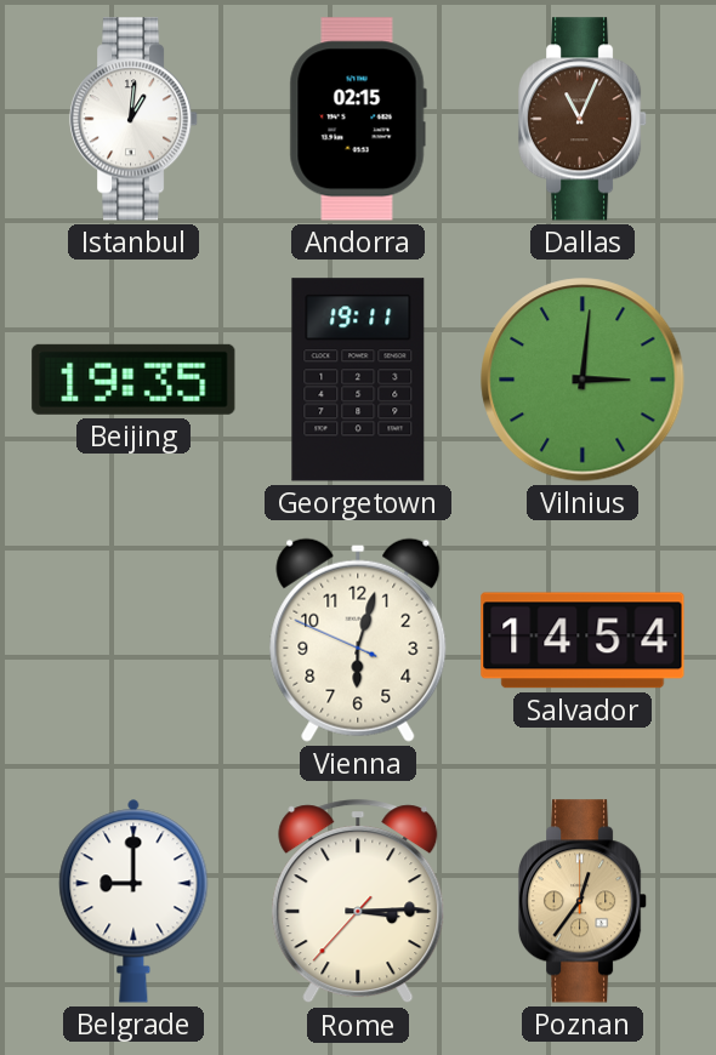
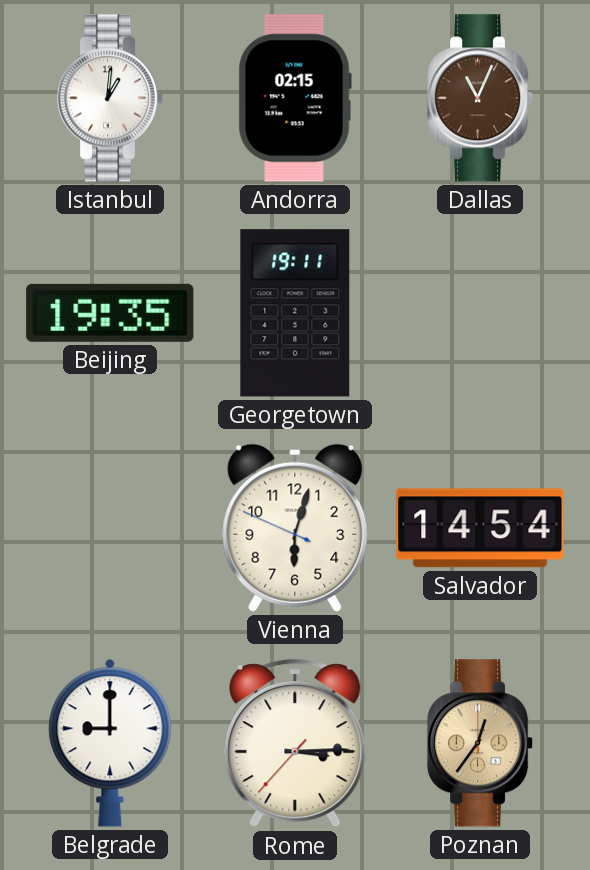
Vilnius: 3:01 -> none (583, 380)
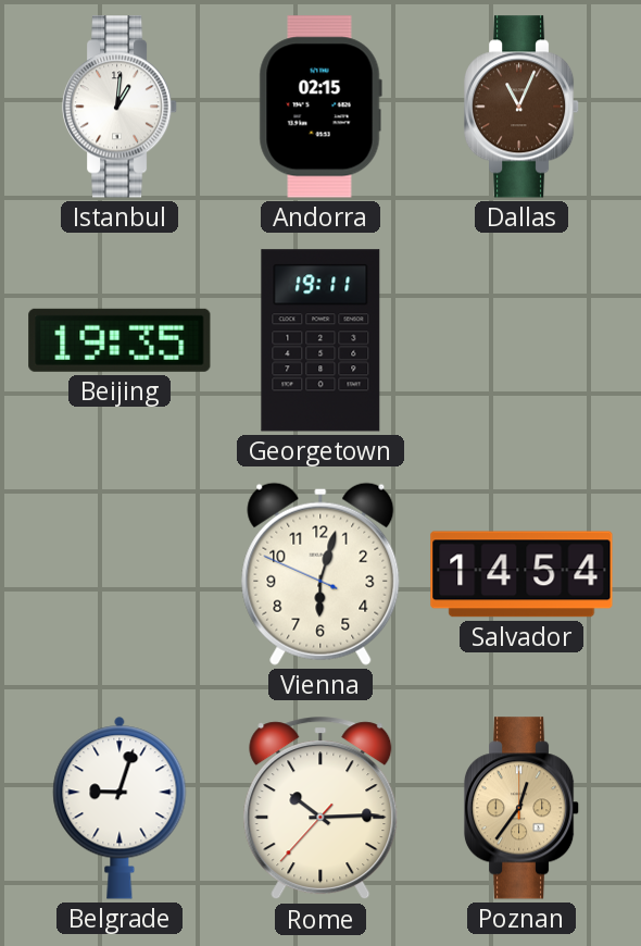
Belgrade: 9:00 -> 9:03 (120, 808)
Rome: 3:14 -> 10:14 (320, 809)
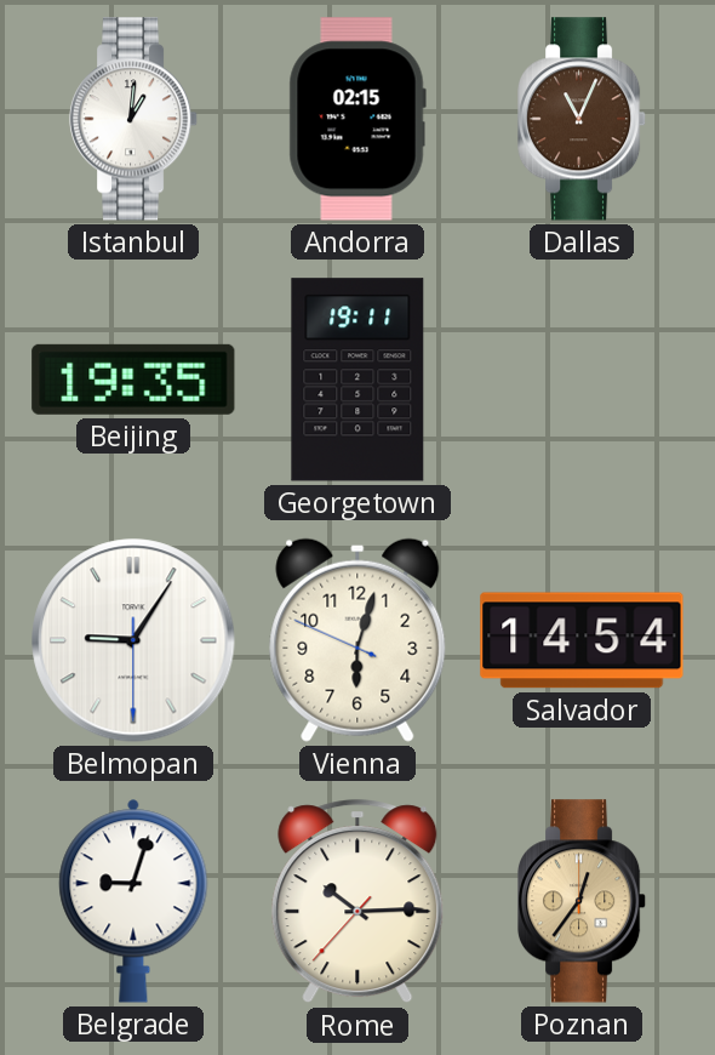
Belmopan: none -> 9:05 (133, 640)
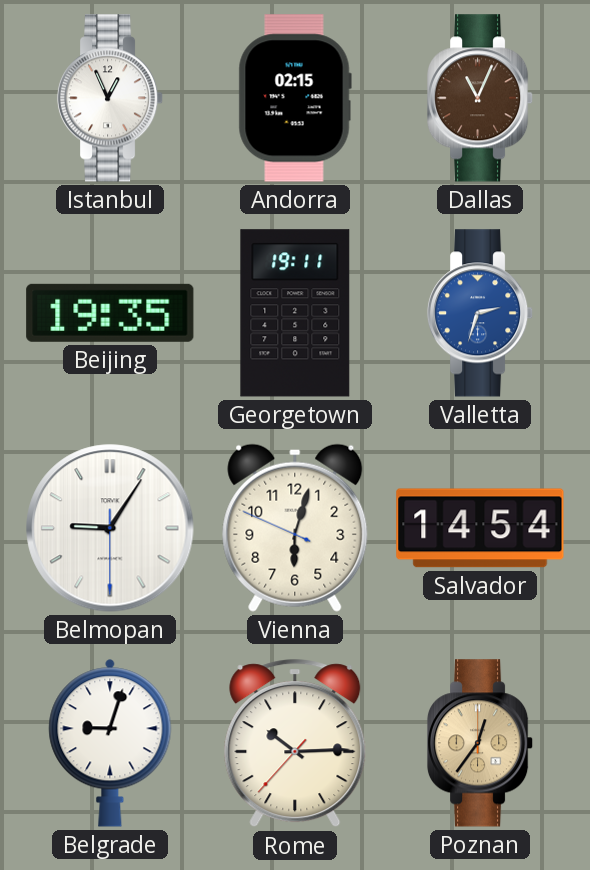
Istanbul: 1:01 -> 12:56 (110, 98)
Valletta: none -> 2:33 (480, 313)
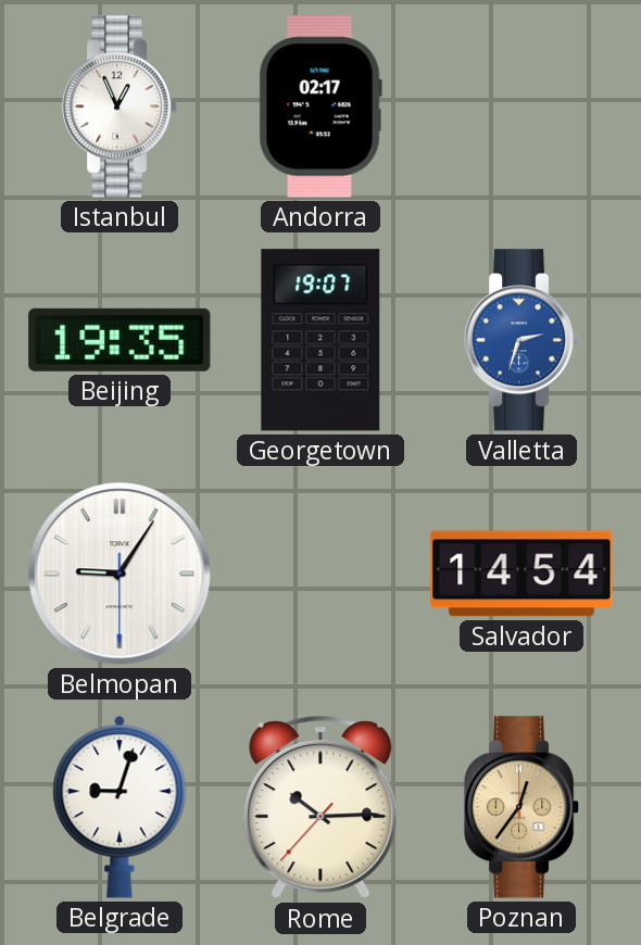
Andorra: 02:15 -> 02:17 (320, 106)
Dallas: 11:04 -> none (480, 98)
Georgetown: 19:11 -> 19:07 (320, 340)
Vienna: 6:02 -> none (295, 528)
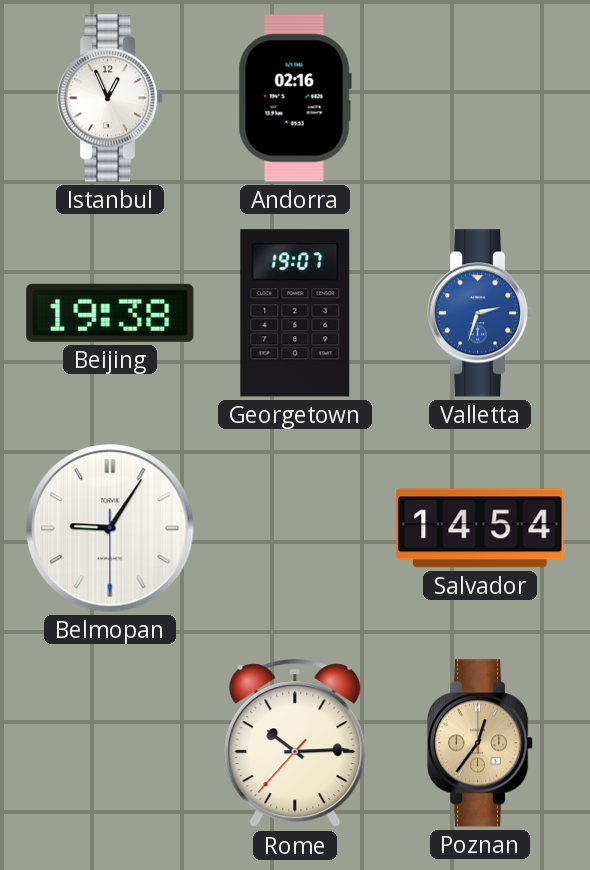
Andorra: 02:17 -> 02:16 (295, 98)
Beijing: 19:35 -> 19:38 (110, 313)
Belgrade: 9:03 -> none (120, 807)
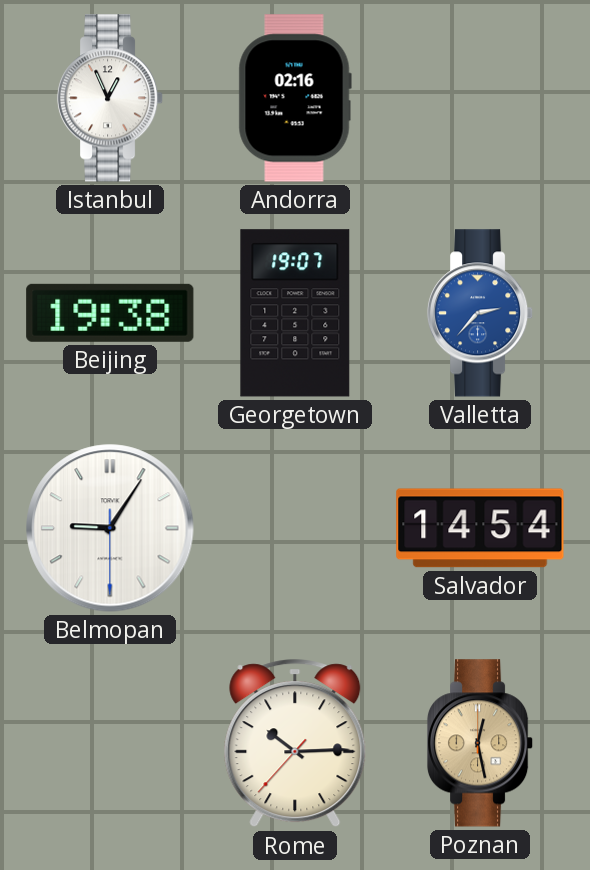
Valletta: 2:33 -> 2:37 (480, 313)
Poznan: 12:36 -> 12:28 (480, 743)
